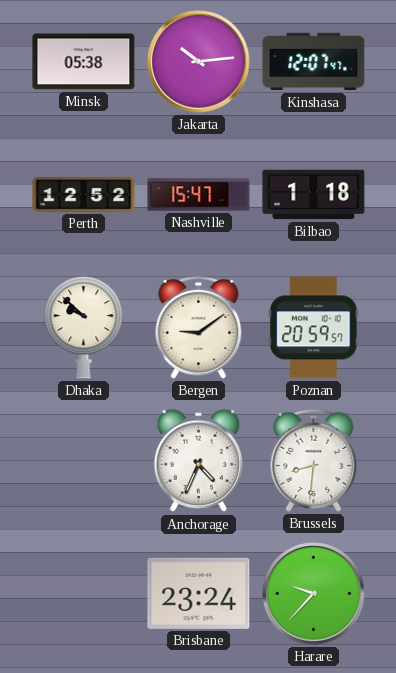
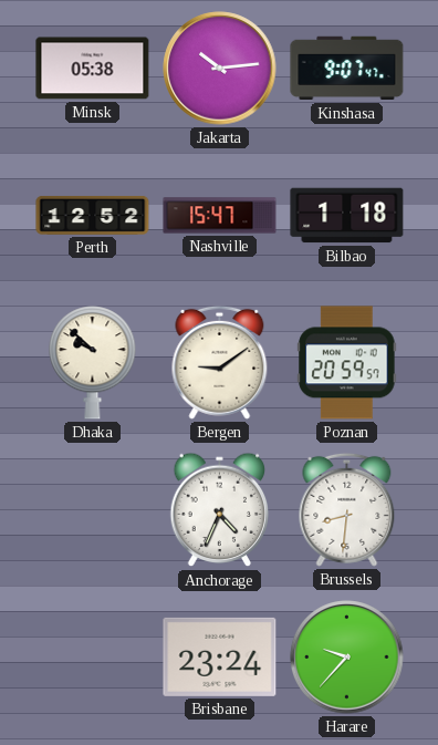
Kinshasa: 12:07 -> 9:07 (347, 69)
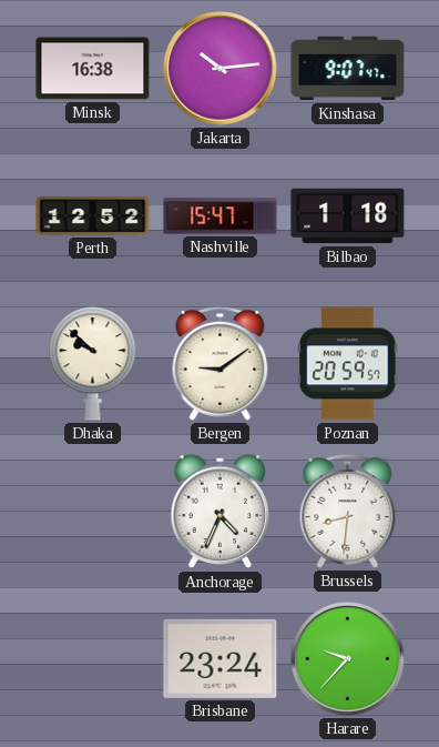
Minsk: 05:38 -> 16:38 (93, 69)
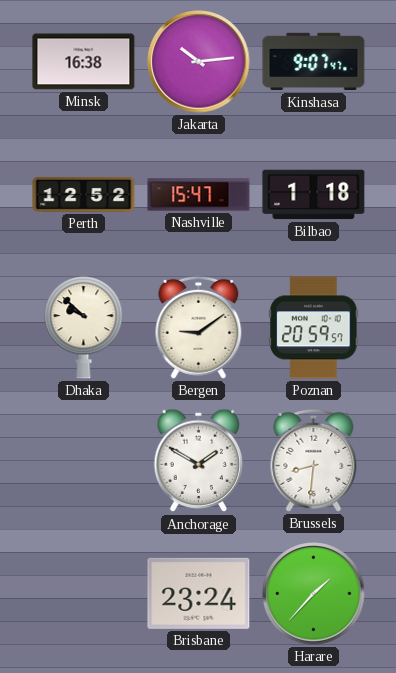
Anchorage: 4:34 -> 1:50 (199, 461)
Harare: 9:37 -> 1:37 (314, 594)
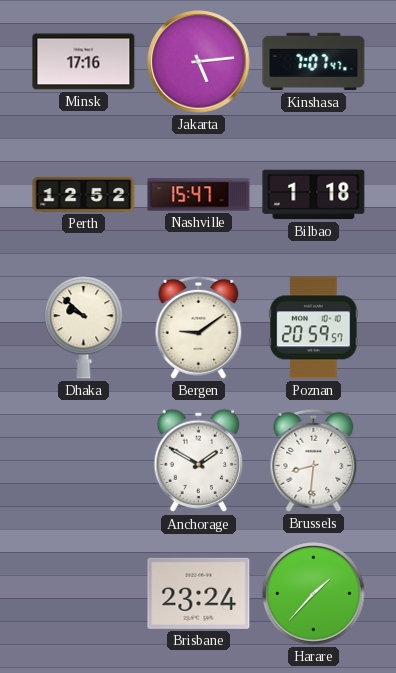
Minsk: 16:38 -> 17:16 (84, 62)
Jakarta: 10:14 -> 5:14 (199, 62)
Kinshasa: 9:07 -> 7:07 (314, 62)
